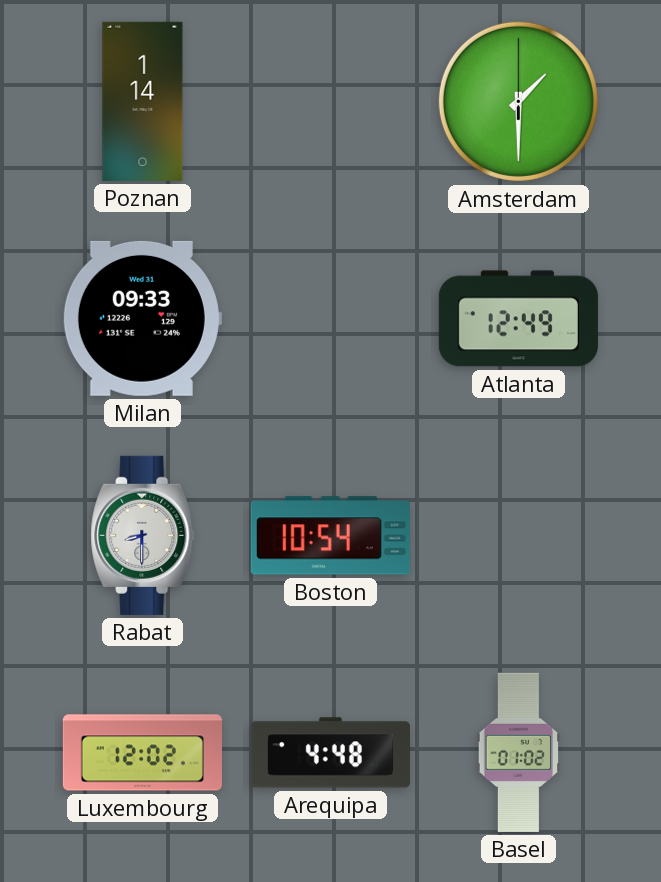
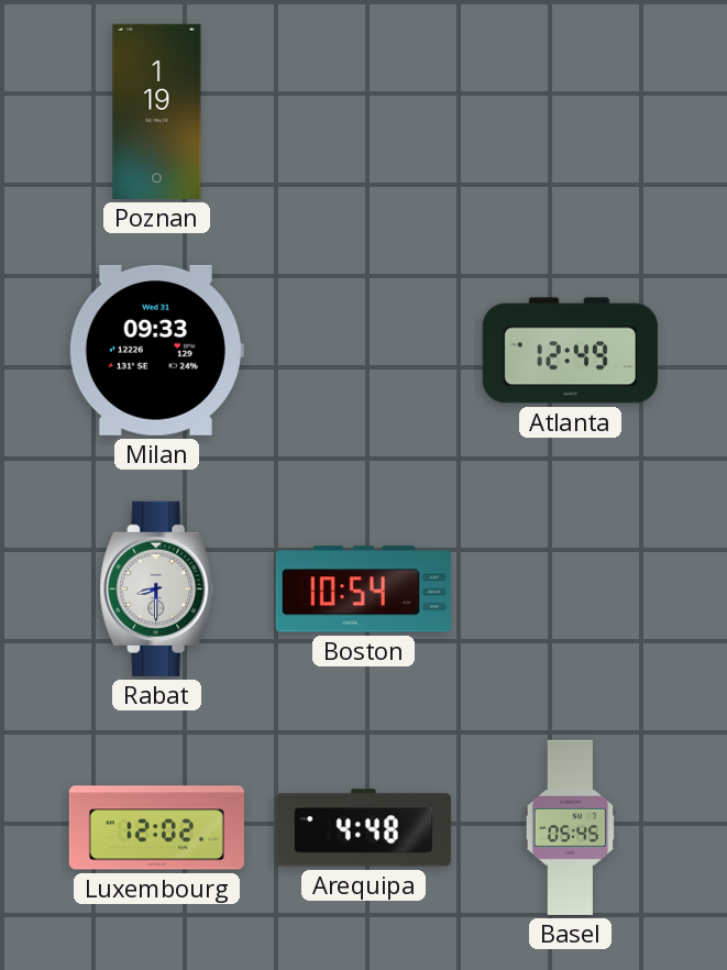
Poznan: 1:14 -> 1:19 (157, 111)
Amsterdam: 1:30 -> none (518, 101)
Basel: 01:02 -> 05:45 (571, 827)
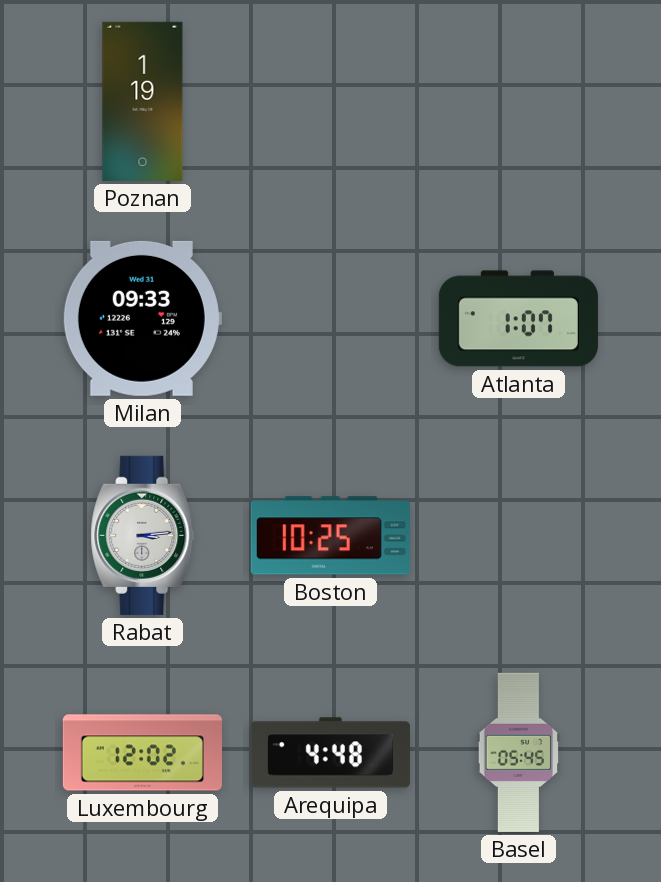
Atlanta: 12:49 -> 1:07 (518, 319)
Rabat: 8:30 -> 3:14 (143, 535)
Boston: 10:54 -> 10:25 (330, 536)
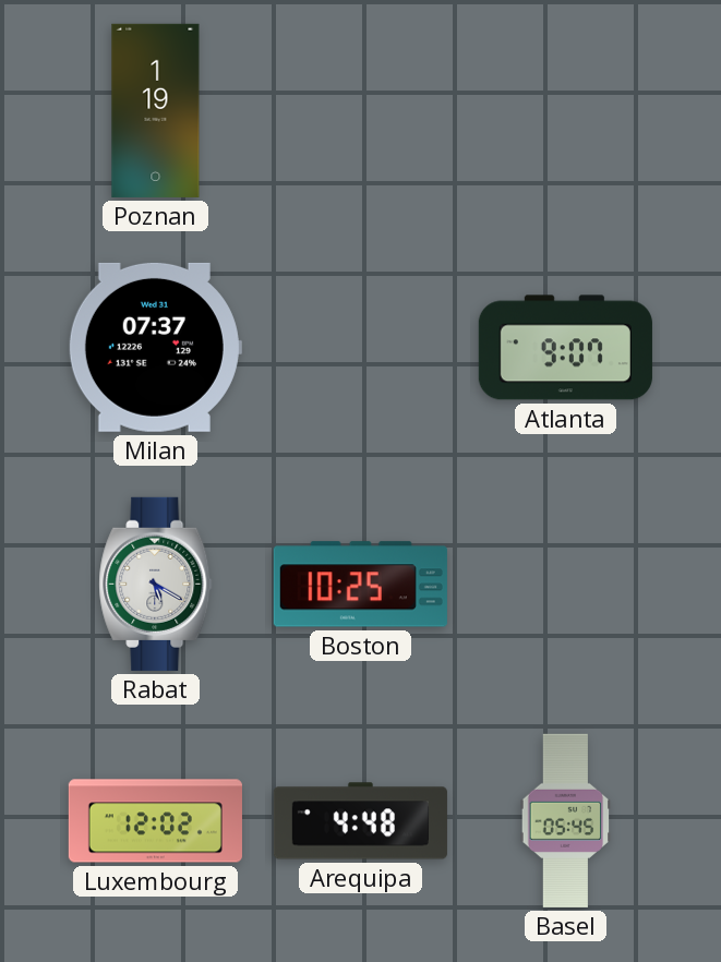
Milan: 09:33 -> 07:37 (155, 347)
Atlanta: 1:07 -> 9:07 (565, 348)
Rabat: 3:14 -> 5:20 (156, 584)
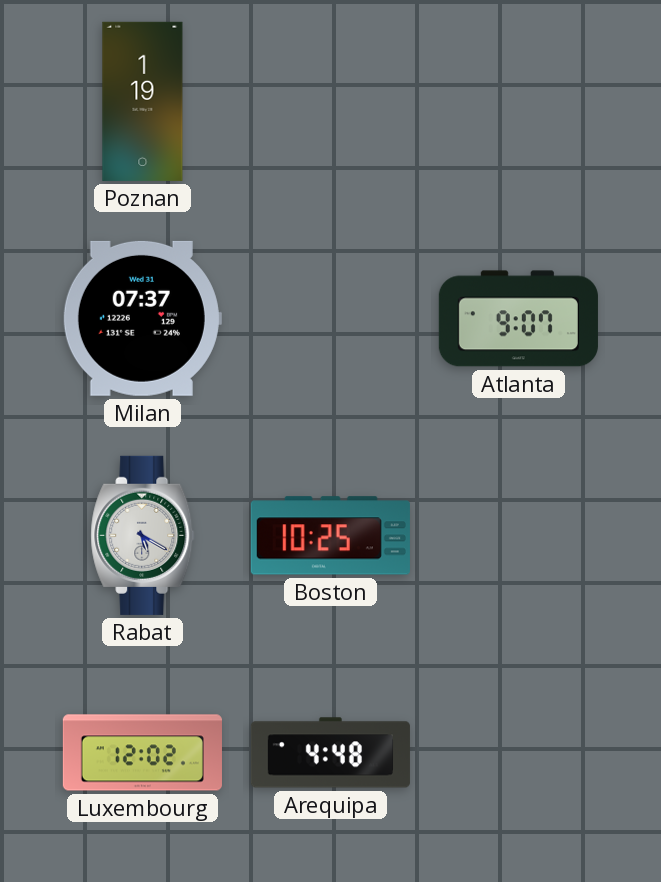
Basel: 05:45 -> none (566, 820)
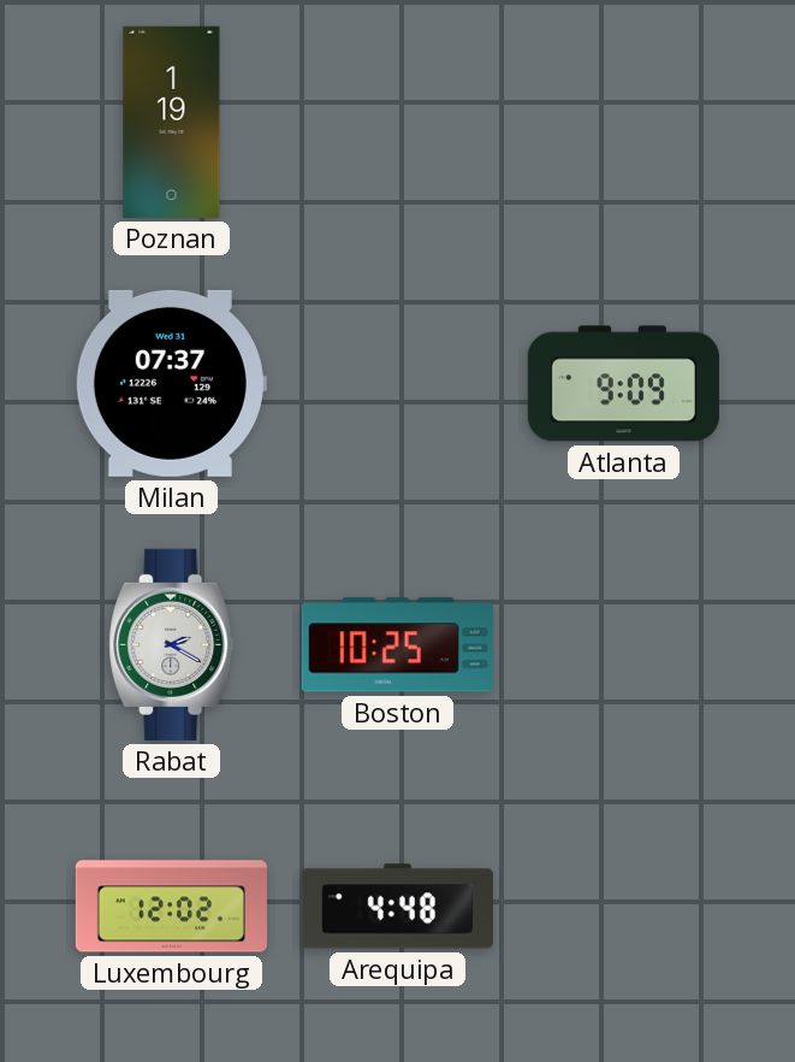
Atlanta: 9:07 -> 9:09 (623, 384)
Rabat: 5:20 -> 2:20 (172, 644)
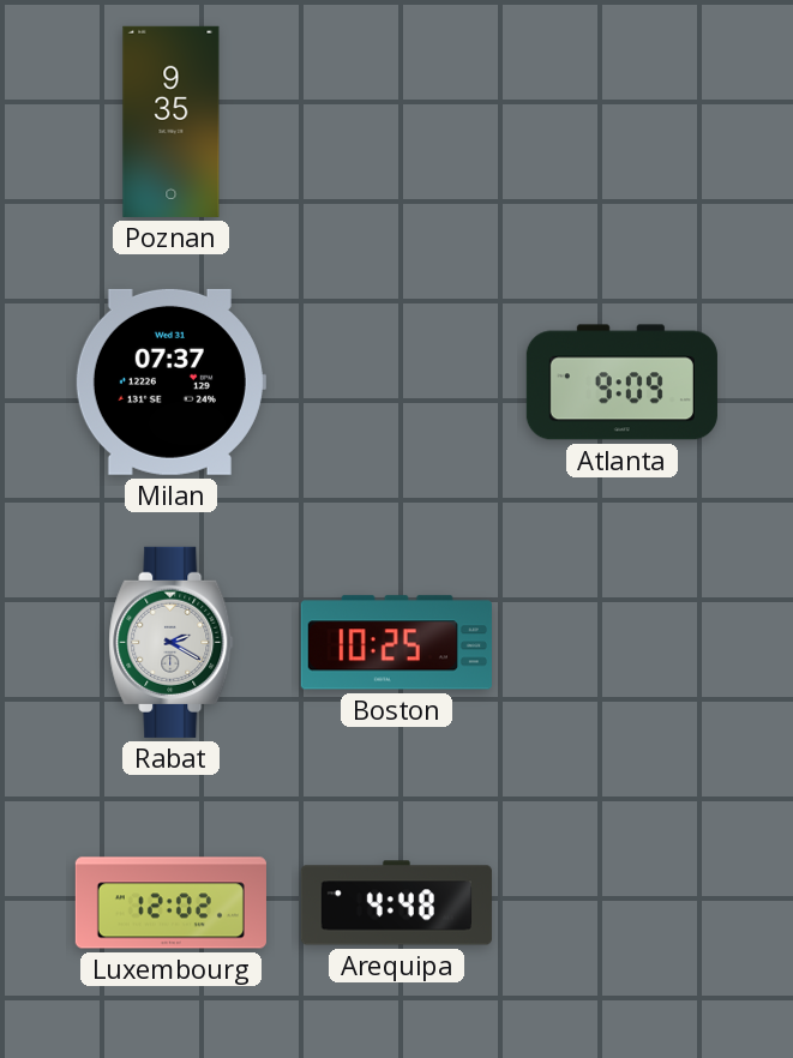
Poznan: 1:19 -> 9:35 (172, 121)
